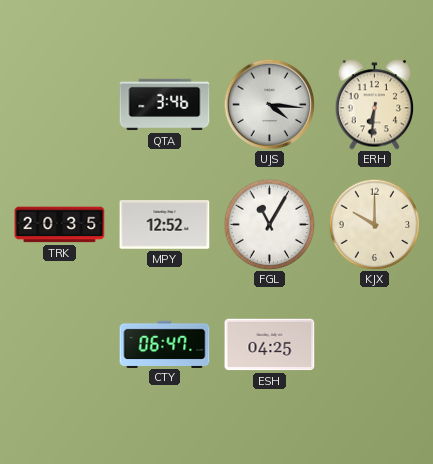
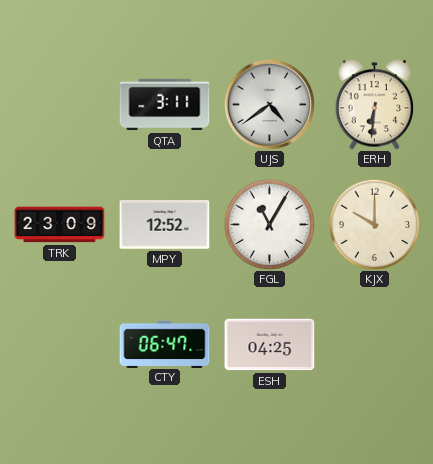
QTA: 3:46 -> 3:11 (165, 105)
UJS: 4:16 -> 4:39 (269, 104)
TRK: 20:35 -> 23:09 (60, 225)
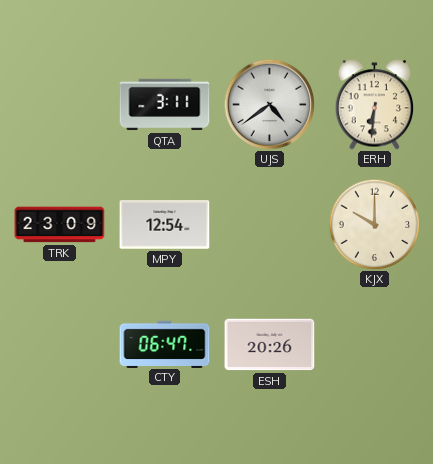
MPY: 12:52 -> 12:54 (165, 225)
FGL: 11:05 -> none (269, 224)
ESH: 04:25 -> 20:26 (270, 345)
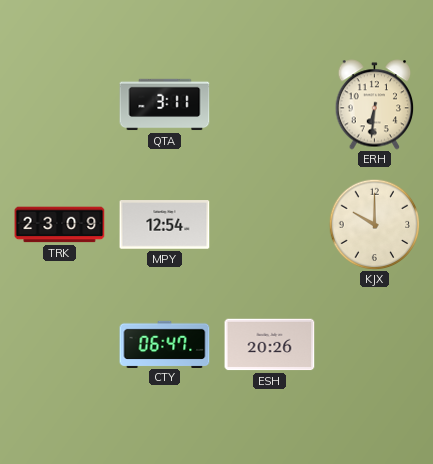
UJS: 4:39 -> none (269, 104)
